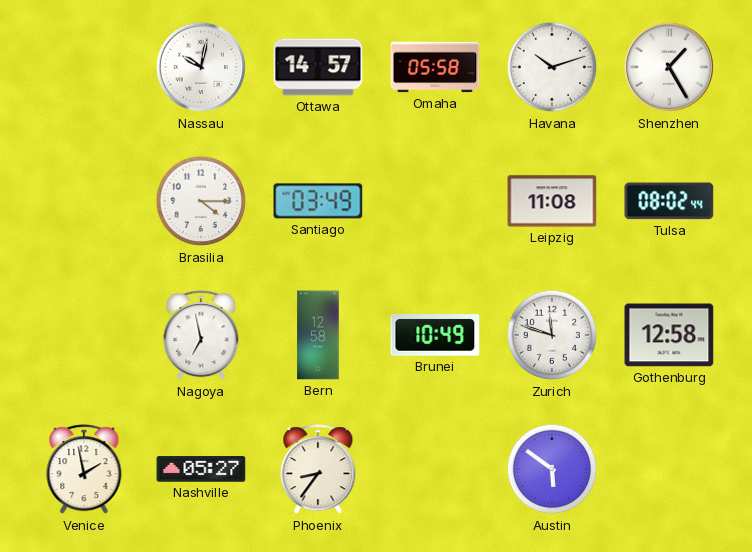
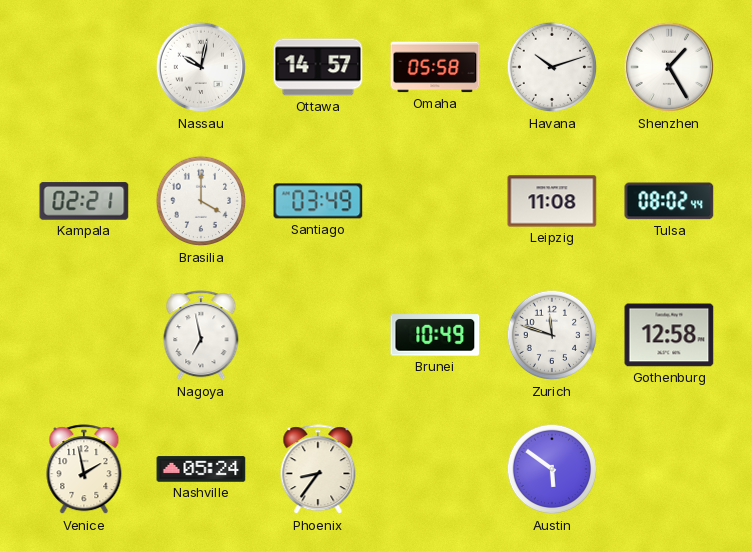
Kampala: none -> 02:21 (84, 201)
Brasilia: 4:15 -> 4:00 (201, 201)
Bern: 12:58 -> none (318, 335)
Nashville: 05:27 -> 05:24 (201, 469)
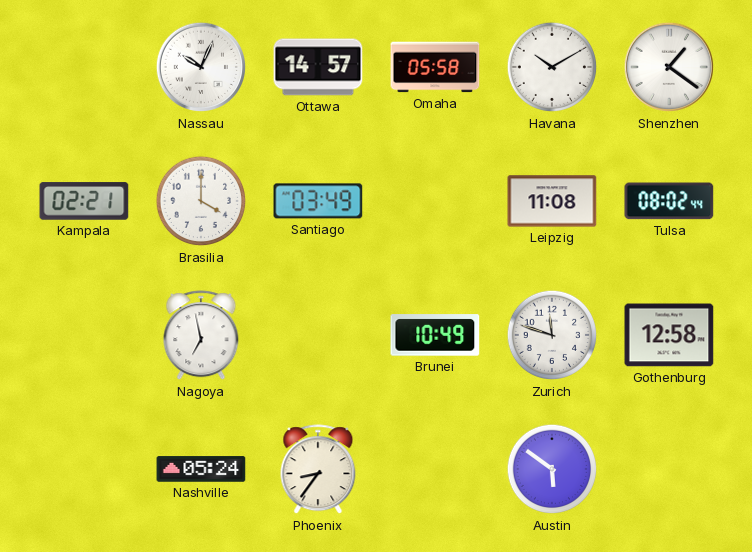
Nassau: 10:02 -> 10:04 (201, 67)
Havana: 10:12 -> 10:10 (552, 67)
Shenzhen: 1:25 -> 1:21 (669, 67)
Venice: 1:58 -> none (84, 470)
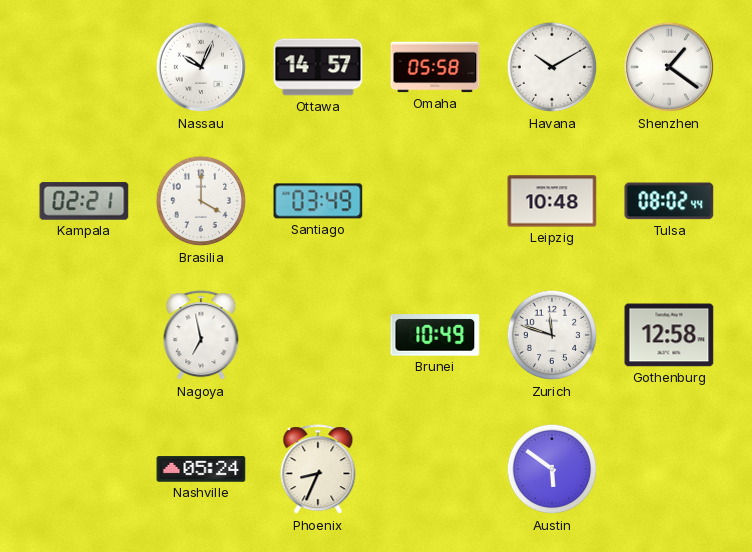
Leipzig: 11:08 -> 10:48 (552, 201)
Phoenix: 8:36 -> 8:34 (318, 470)
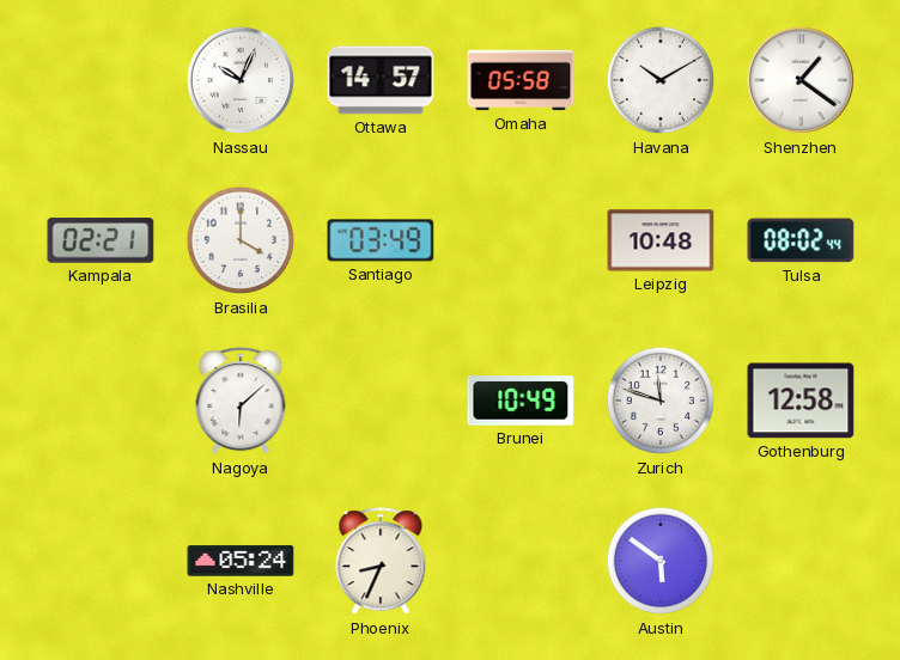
Nagoya: 6:58 -> 6:08 (241, 402)
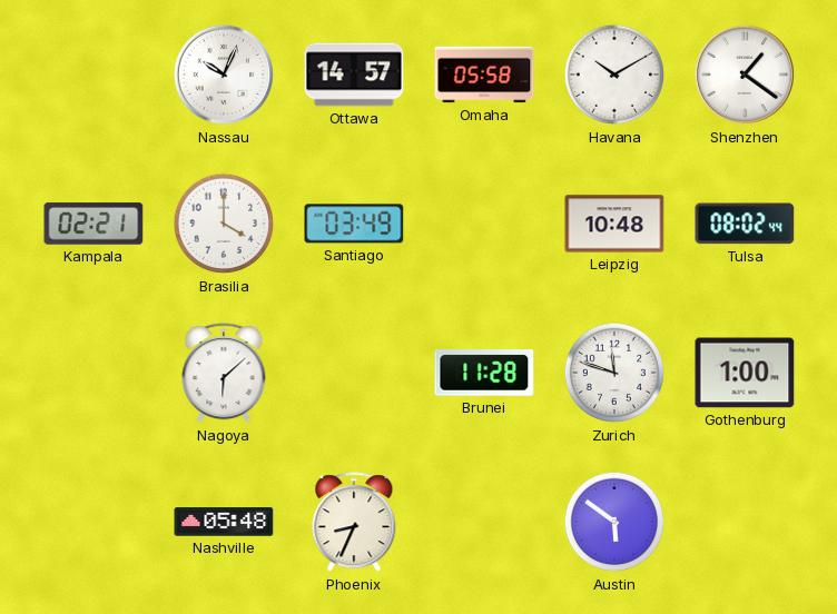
Brunei: 10:49 -> 11:28 (484, 373)
Gothenburg: 12:58 -> 1:00 (745, 373)
Nashville: 05:24 -> 05:48 (224, 522)
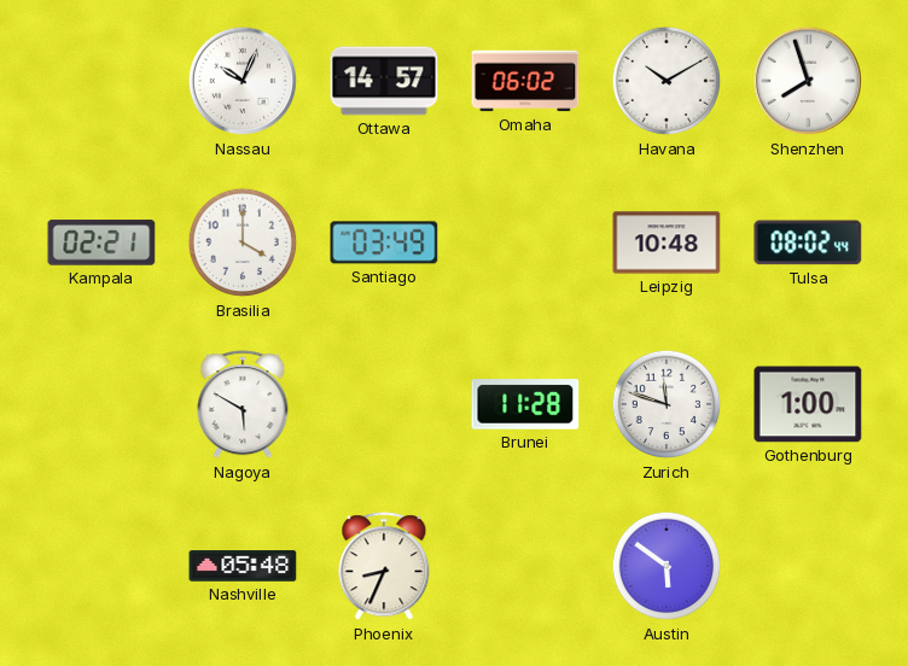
Omaha: 05:58 -> 06:02 (525, 81)
Shenzhen: 1:21 -> 7:57 (808, 81)
Nagoya: 6:08 -> 5:50 (243, 405)
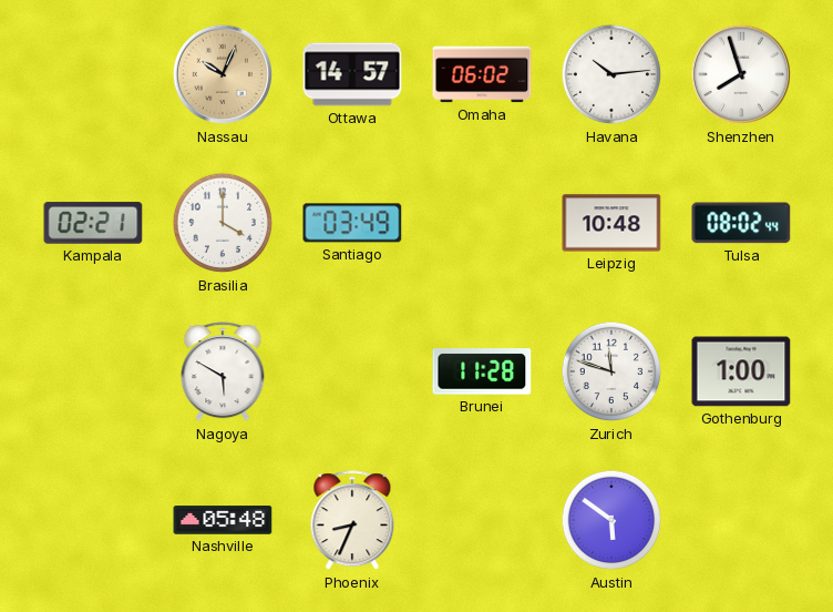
Nassau dial: white -> champagne (223, 74)
Havana: 10:10 -> 10:14 (611, 74)
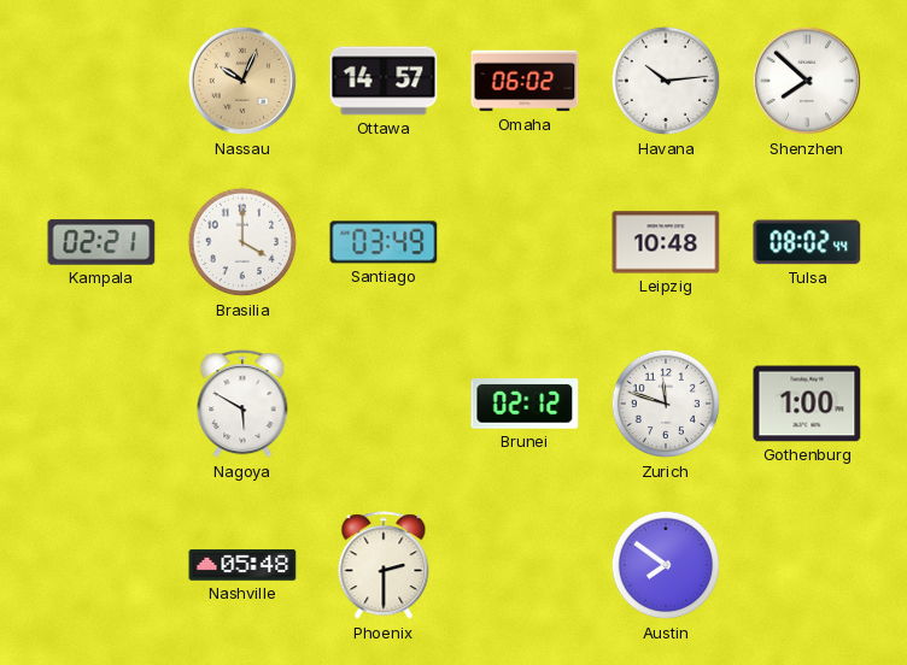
Shenzhen: 7:57 -> 7:52 (807, 81)
Brunei: 11:28 -> 02:12 (525, 404)
Phoenix: 8:34 -> 2:30 (384, 566)
Austin: 5:51 -> 7:51 (666, 565)
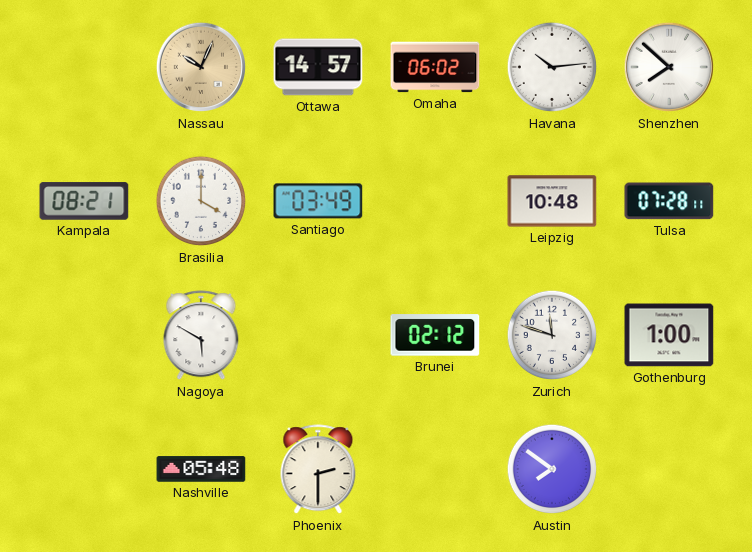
Kampala: 02:21 -> 08:21 (84, 201)
Tulsa: 08:02 -> 07:28 (669, 201)
